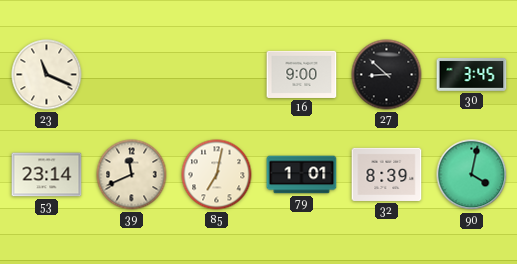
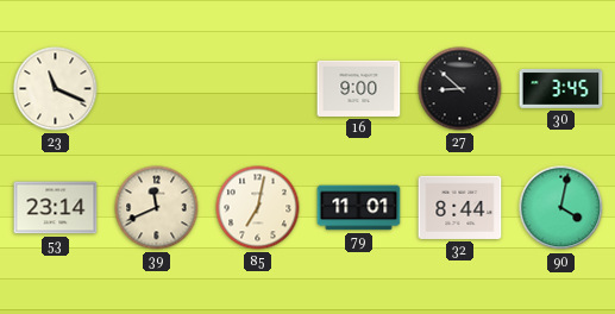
79: 1:01 -> 11:01 (359, 208)
32: 8:39 -> 8:44 (460, 207)
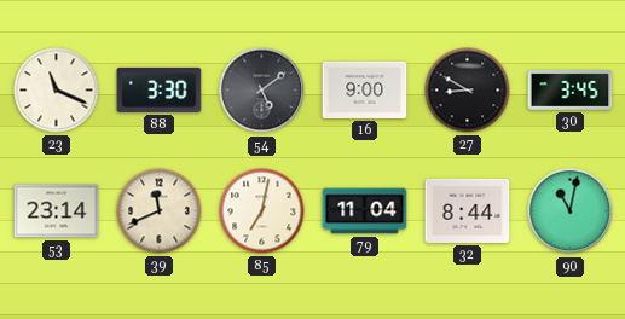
88: none -> 3:30 (160, 89)
54: none -> 5:09 (262, 91)
27: 8:52 -> 8:50 (468, 91)
79: 11:01 -> 11:04 (365, 211)
90: 4:02 -> 11:02 (571, 211)
